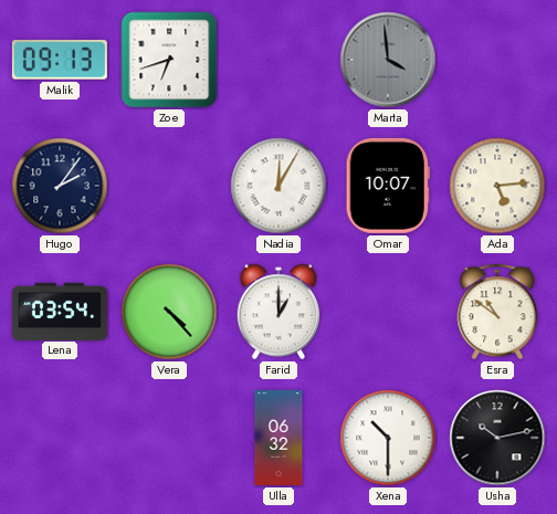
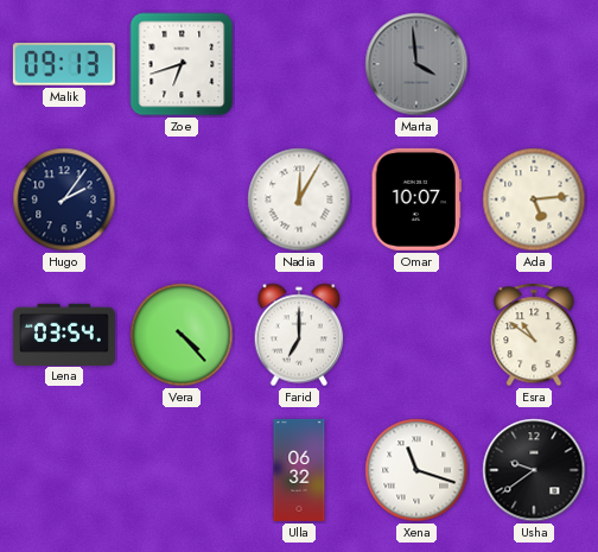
Farid: 1:00 -> 7:00 (299, 335)
Xena: 10:30 -> 11:18 (416, 470)
Usha: 10:13 -> 9:39 (534, 470)
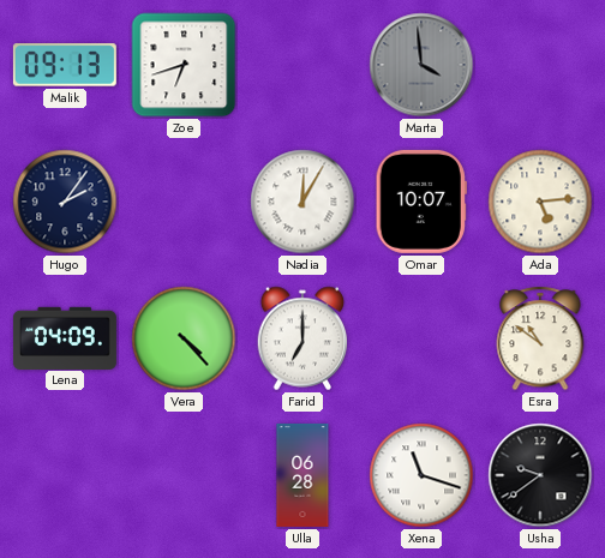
Lena: 03:54 -> 04:09 (65, 337)
Ulla: 06:32 -> 06:28 (302, 475)
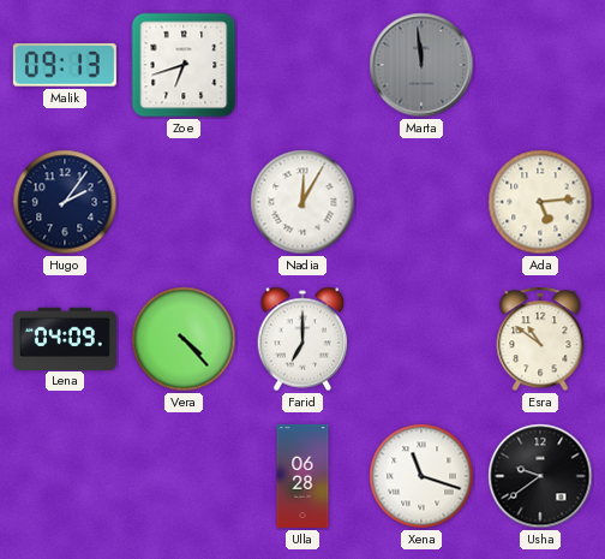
Marta: 3:59 -> 11:59 (421, 65)
Omar: 10:07 -> none (421, 202)
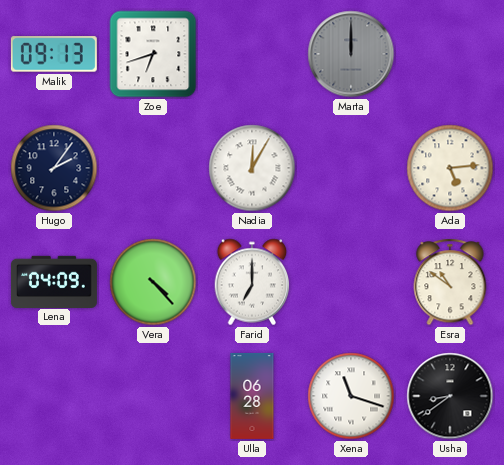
Marta: 11:59 -> 12:00 (351, 54)
Usha: 9:39 -> 8:39 (450, 396)
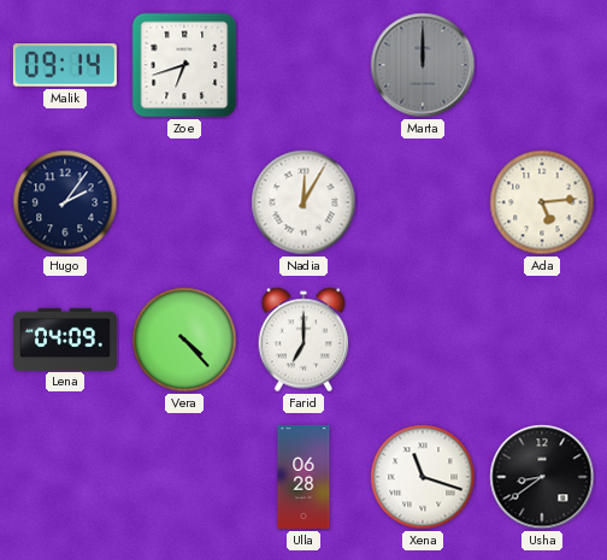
Malik: 09:13 -> 09:14 (65, 65)
Esra: 10:51 -> none (450, 282)
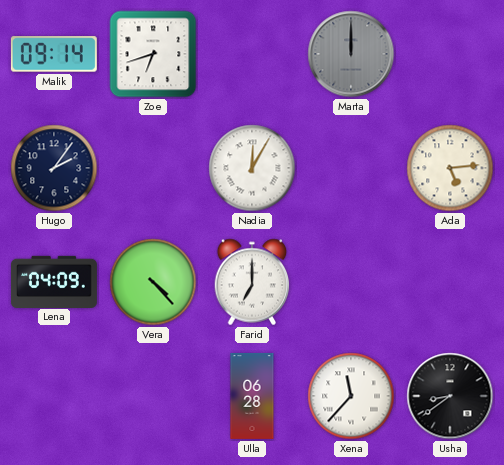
Xena: 11:18 -> 11:37 (351, 396)
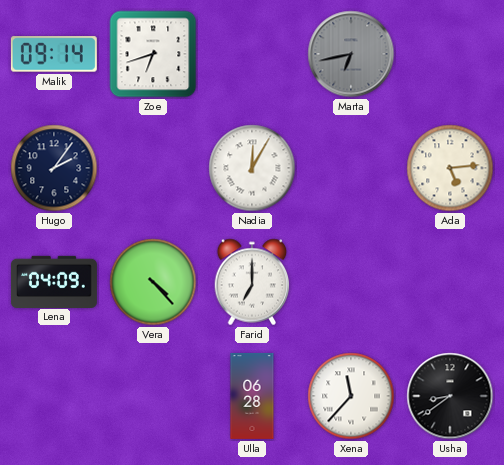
Marta: 12:00 -> 6:43 (351, 54)
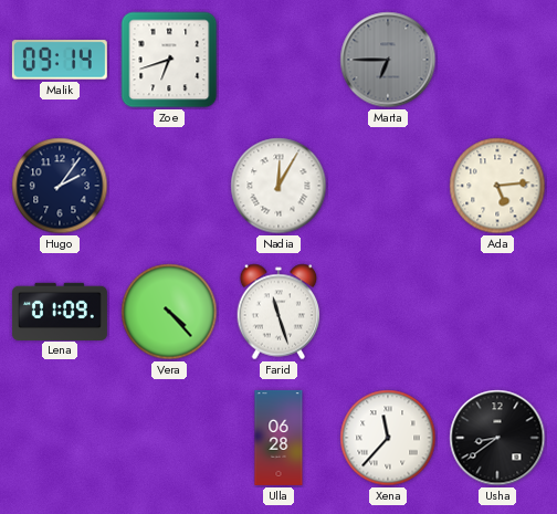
Marta: 6:43 -> 6:45 (388, 60)
Lena: 04:09 -> 01:09 (60, 311)
Farid: 7:00 -> 11:27 (278, 312)
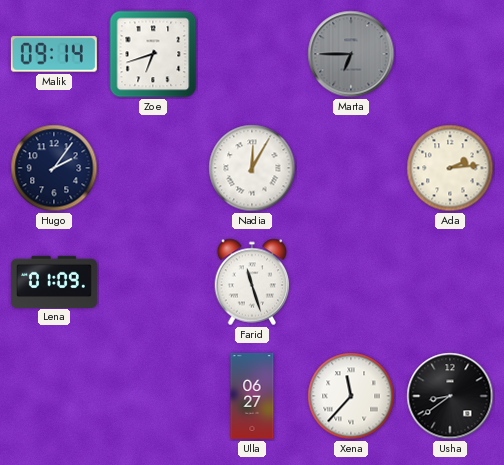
Ada: 5:14 -> 2:14 (450, 168)
Vera: 4:23 -> none (169, 312)
Ulla: 06:28 -> 06:27 (252, 396)
